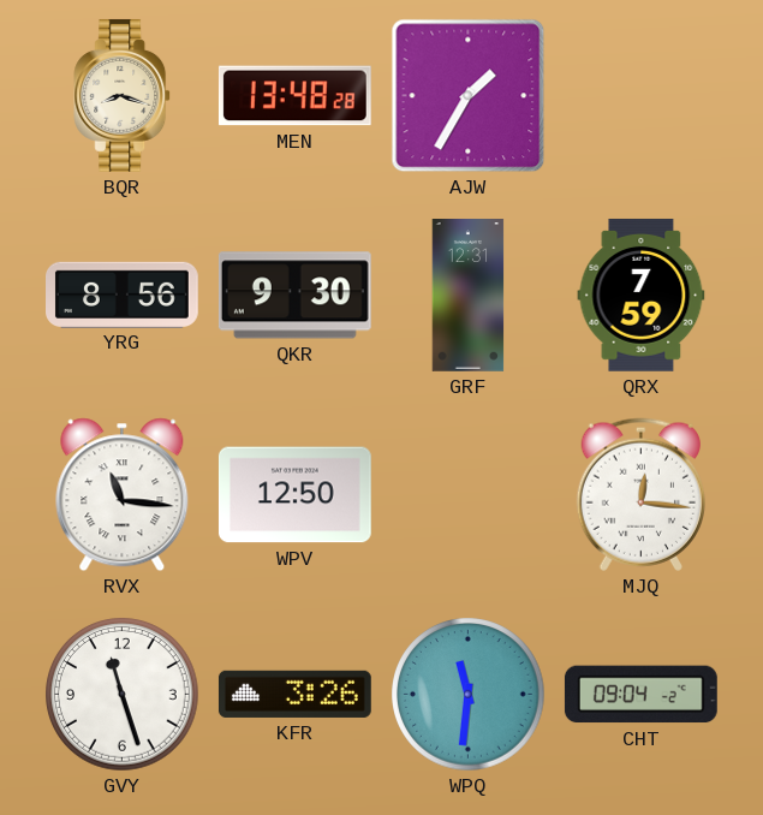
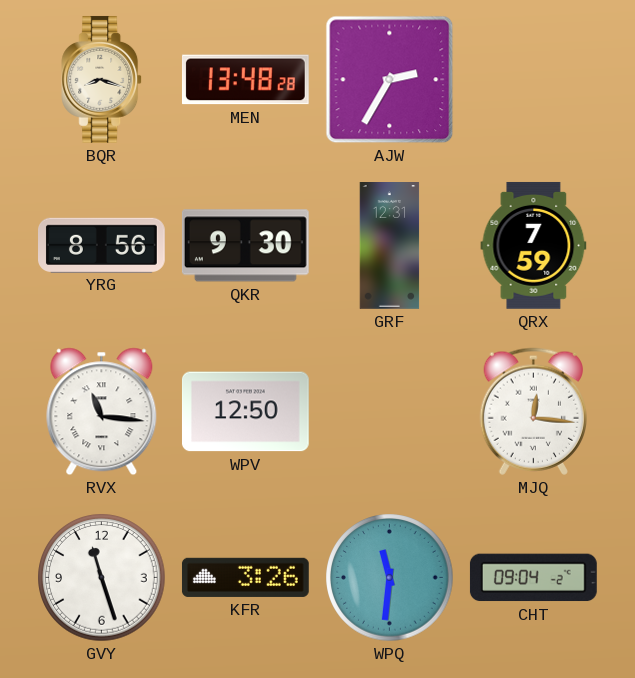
AJW: 1:35 -> 2:35 (390, 80)
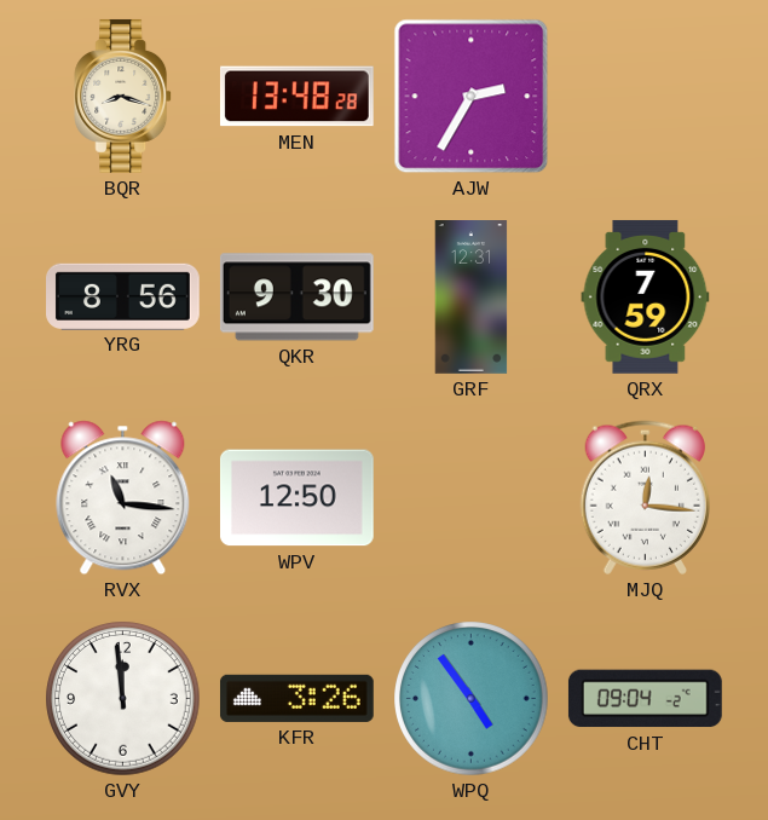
GVY: 11:27 -> 11:59 (123, 699)
WPQ: 11:31 -> 4:54 (472, 699)
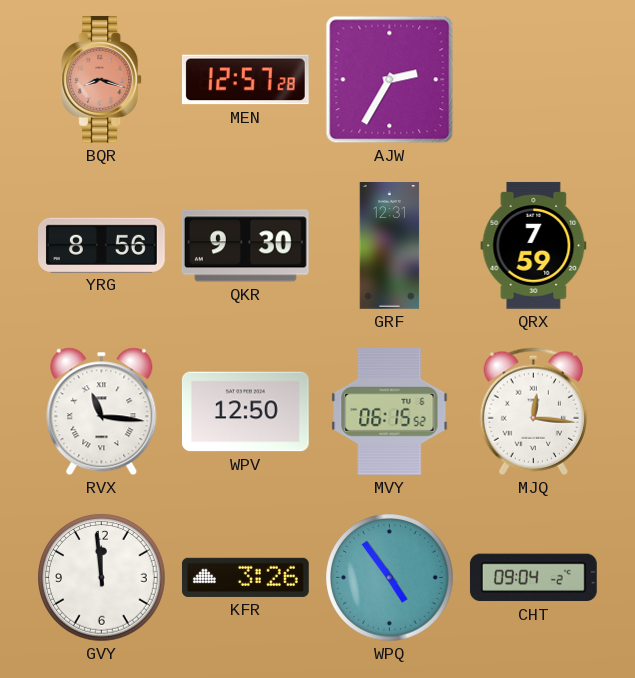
BQR dial: cream -> salmon (102, 80)
MEN: 13:48 -> 12:57 (245, 80)
MVY: none -> 06:15 (390, 411)
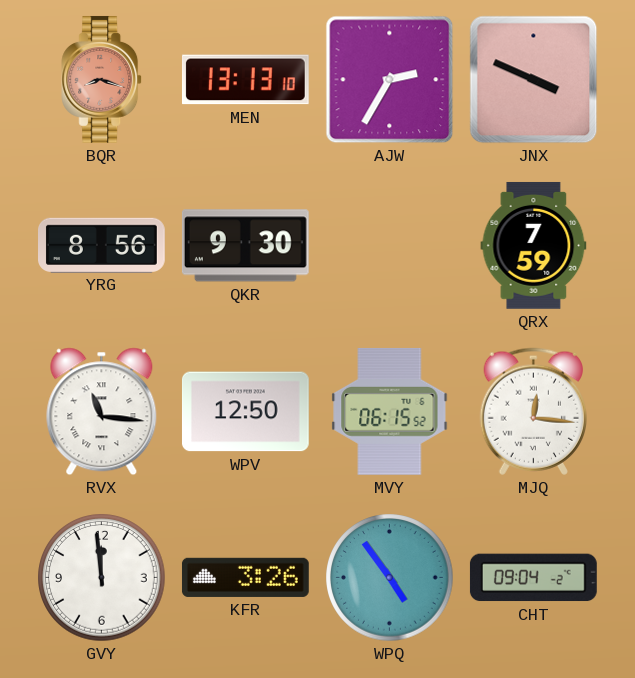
MEN: 12:57 -> 13:13 (245, 80)
JNX: none -> 3:49 (534, 80)
GRF: 12:31 -> none (390, 246)
